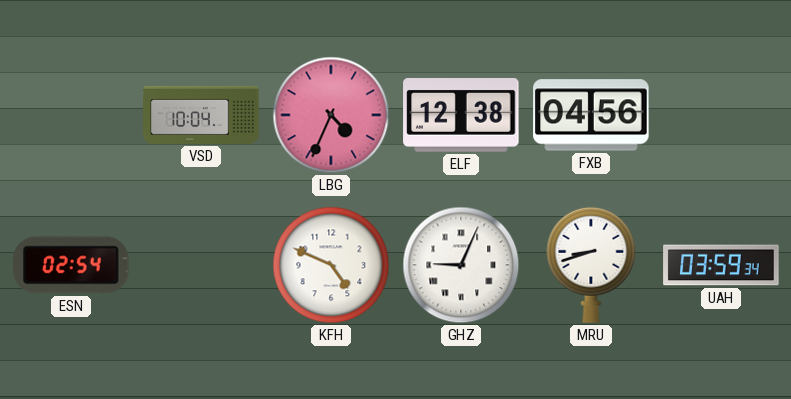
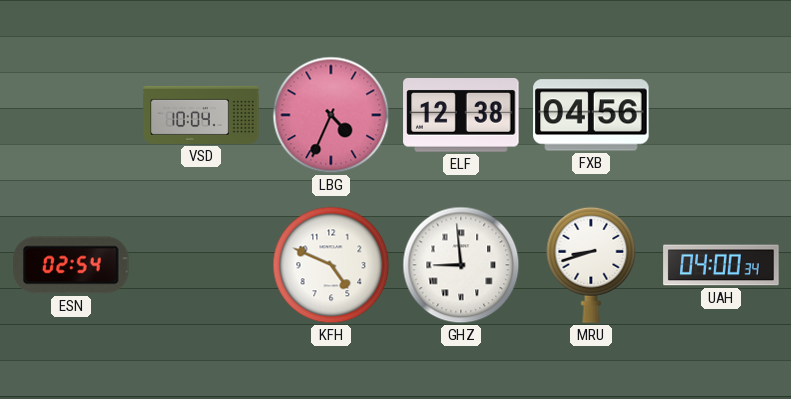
GHZ: 9:04 -> 8:59 (461, 265)
UAH: 03:59 -> 04:00 (721, 265)
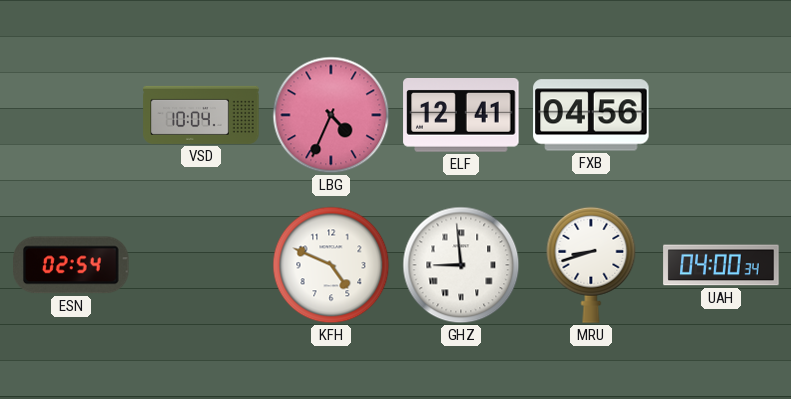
ELF: 12:38 -> 12:41 (461, 116)
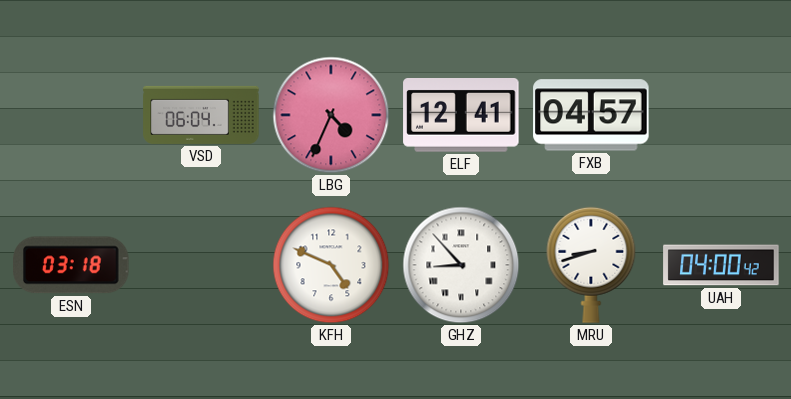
VSD: 10:04 -> 06:04 (201, 115)
FXB: 04:56 -> 04:57 (591, 115)
ESN: 02:54 -> 03:18 (71, 265)
GHZ: 8:59 -> 8:53 (461, 265)
UAH: 04:00:34 -> 04:00:42 (721, 265)
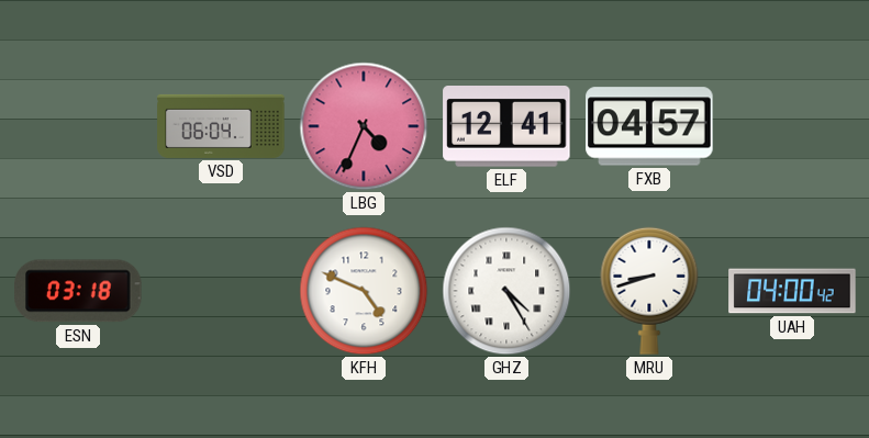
GHZ: 8:53 -> 4:25 (506, 291)
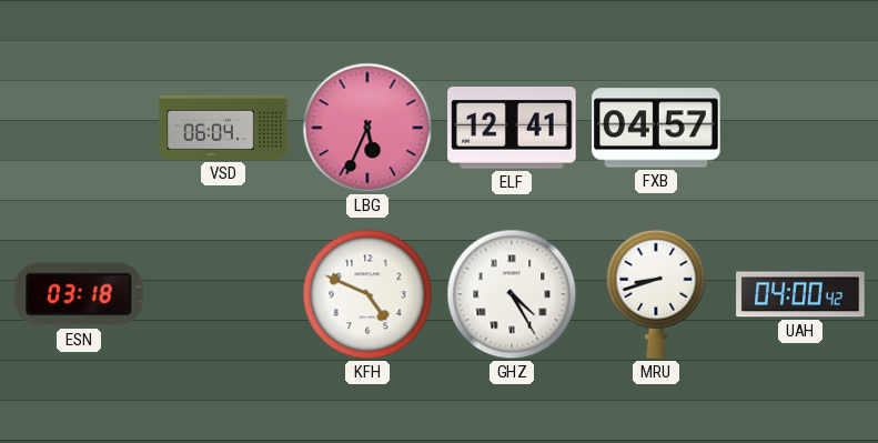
LBG: 4:34 -> 5:34 (367, 128)
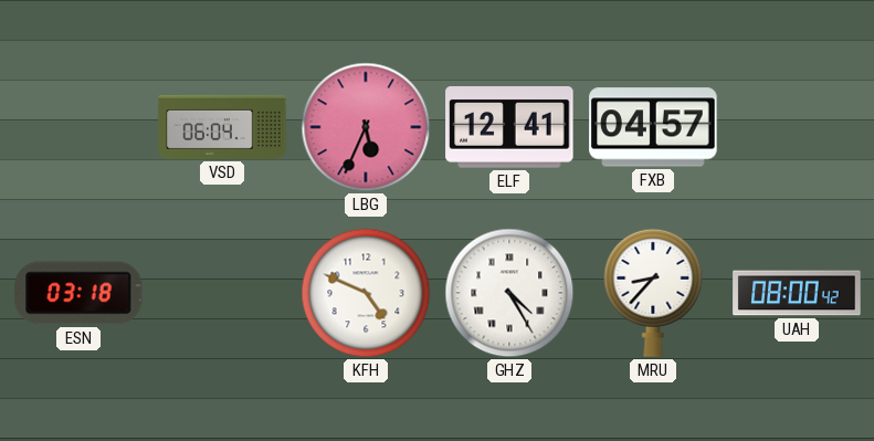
MRU: 8:42 -> 8:37 (653, 293)
UAH: 04:00 -> 08:00 (797, 293)
